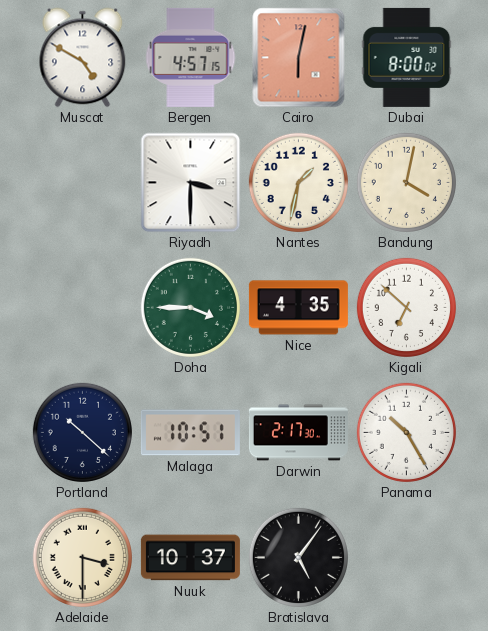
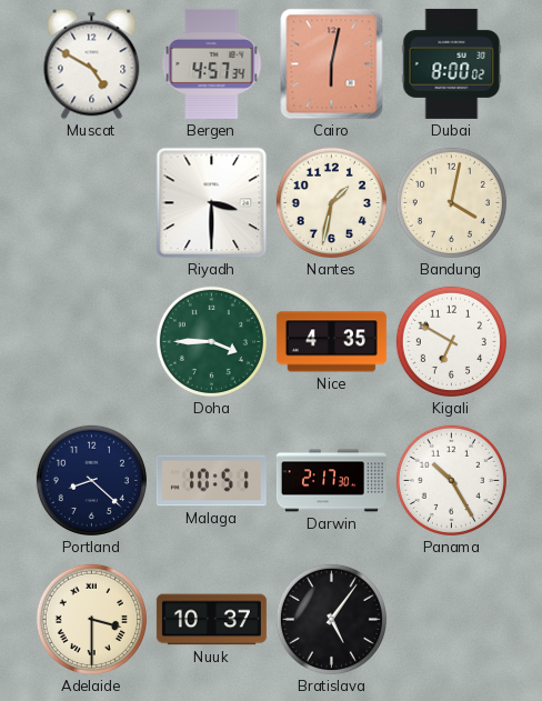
Bergen: 4:57:15 -> 4:57:34 (212, 63)
Kigali: 6:52 -> 6:50 (451, 341)
Portland: 10:22 -> 8:22 (91, 480)
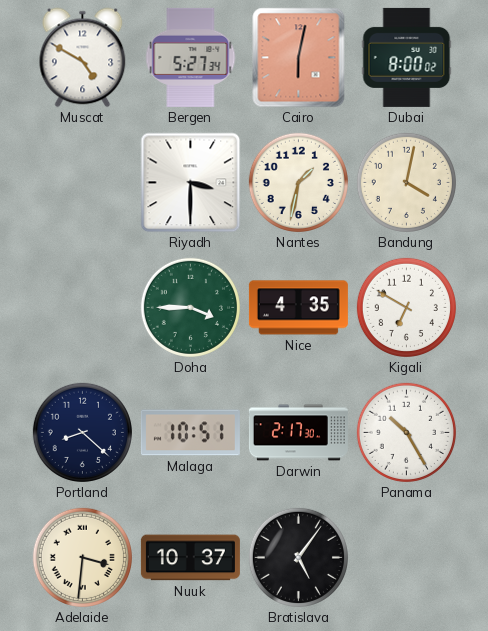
Bergen: 4:57 -> 5:27 (191, 57)
Adelaide: 3:30 -> 3:31 (82, 557)
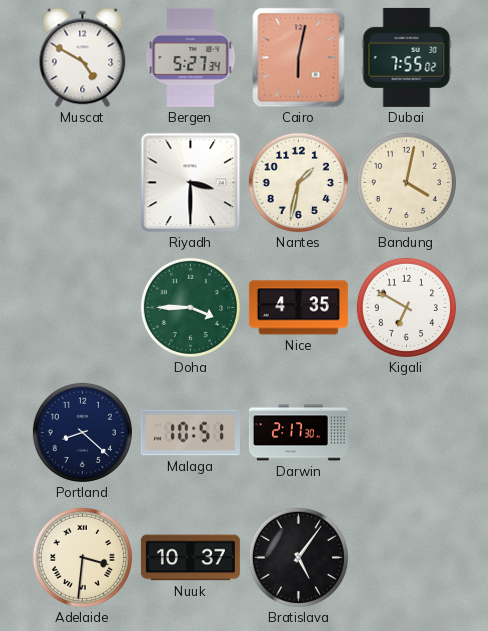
Dubai: 8:00 -> 7:55 (407, 57)
Panama: 10:25 -> none (406, 432)
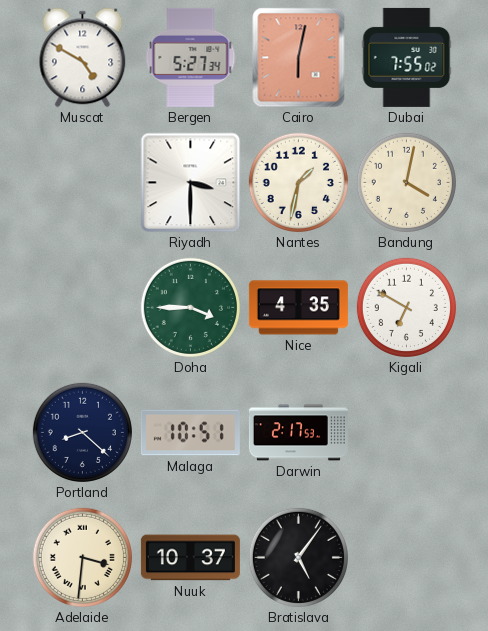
Darwin: 2:17:30 -> 2:17:53 (298, 433)
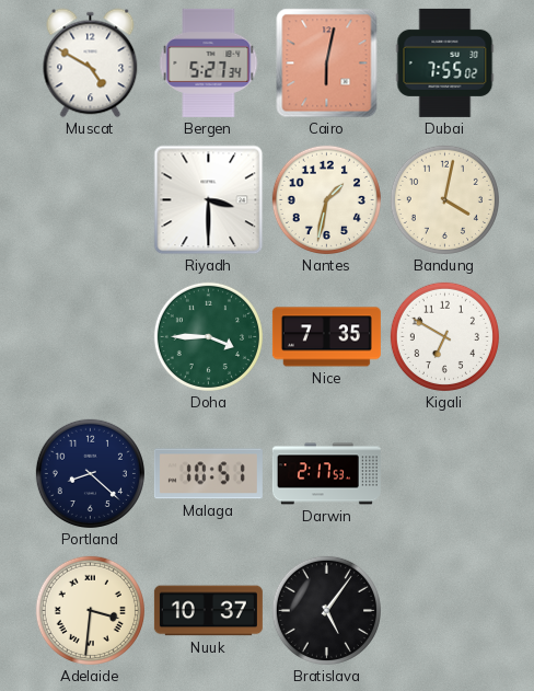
Nice: 4:35 -> 7:35 (326, 337)
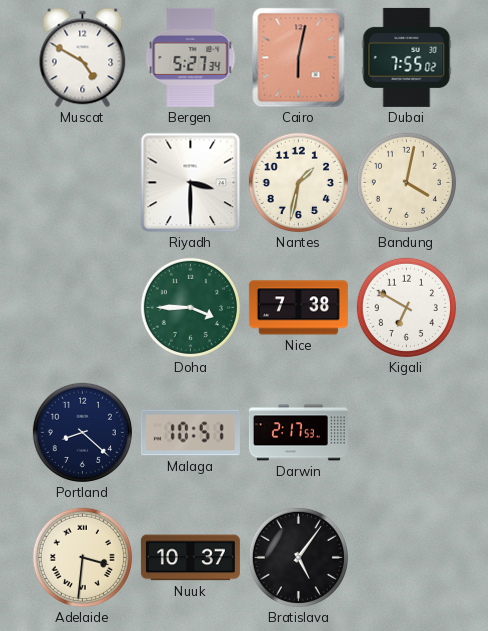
Nice: 7:35 -> 7:38 (298, 308)
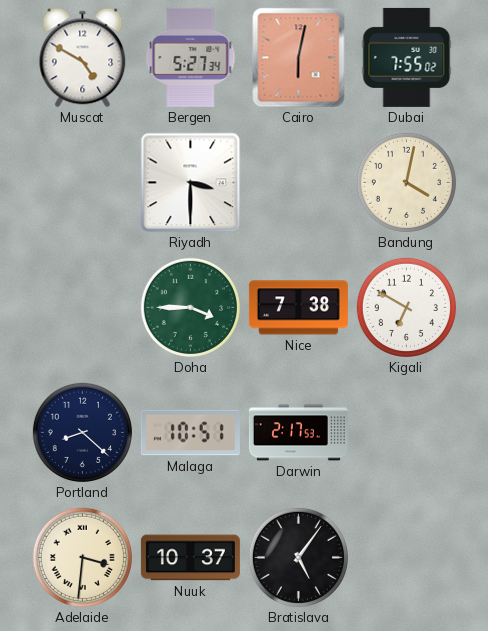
Nantes: 1:32 -> none (298, 182)
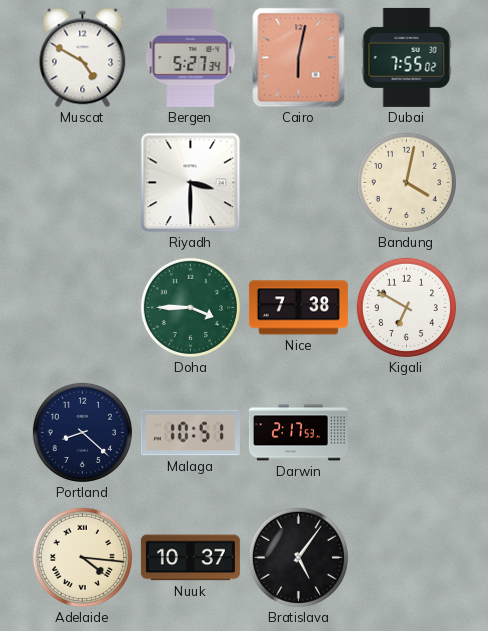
Adelaide: 3:31 -> 4:16 (82, 557)
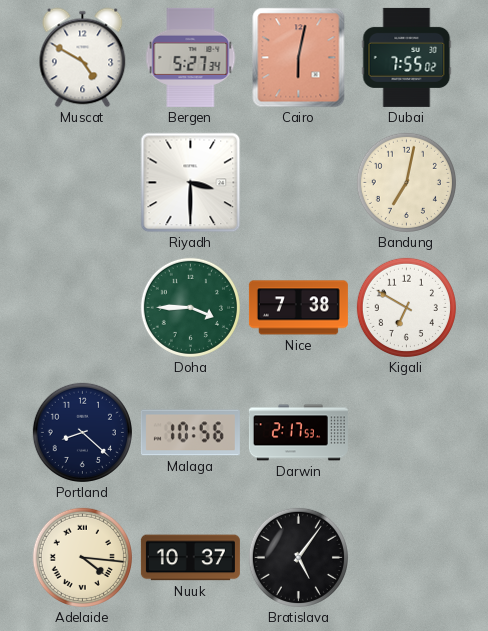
Bandung: 4:02 -> 7:02 (406, 182)
Malaga: 10:51 -> 10:56 (190, 433)
